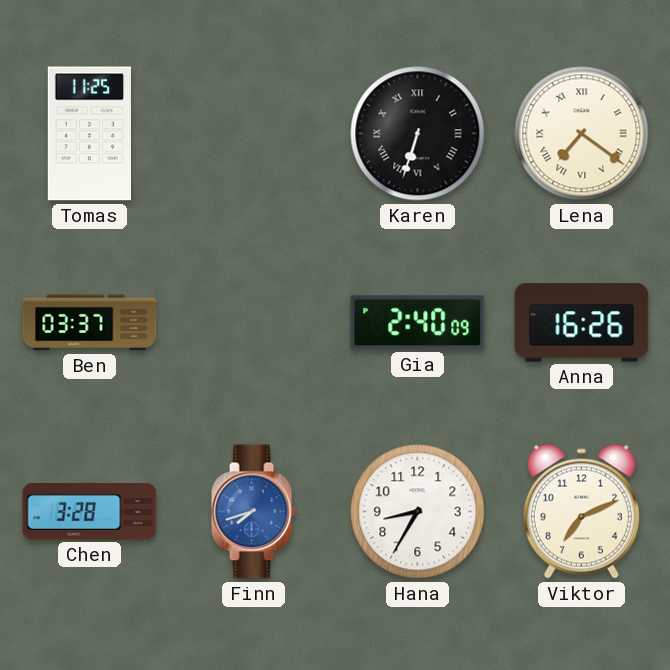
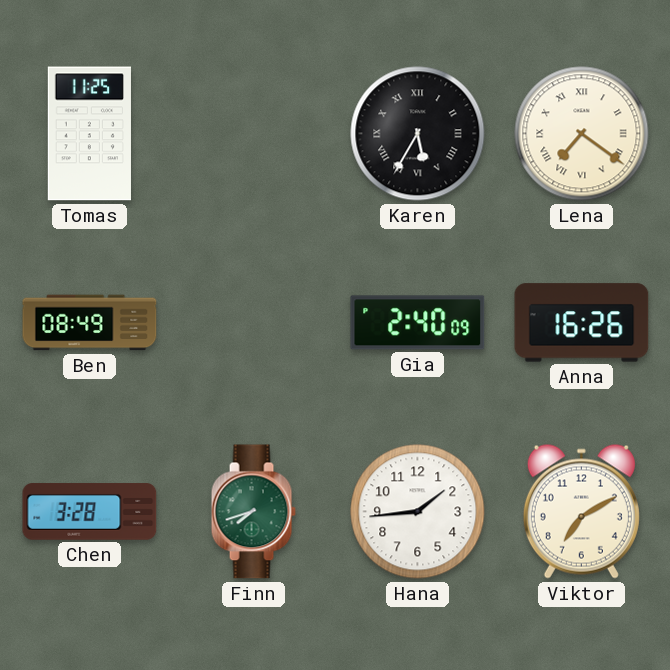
Karen: 6:33 -> 5:35 (418, 134)
Ben: 03:37 -> 08:49 (90, 323)
Finn dial: blue -> green (253, 512)
Hana: 8:35 -> 1:44 (418, 512)
Viktor: 7:11 -> 7:10 (581, 511)
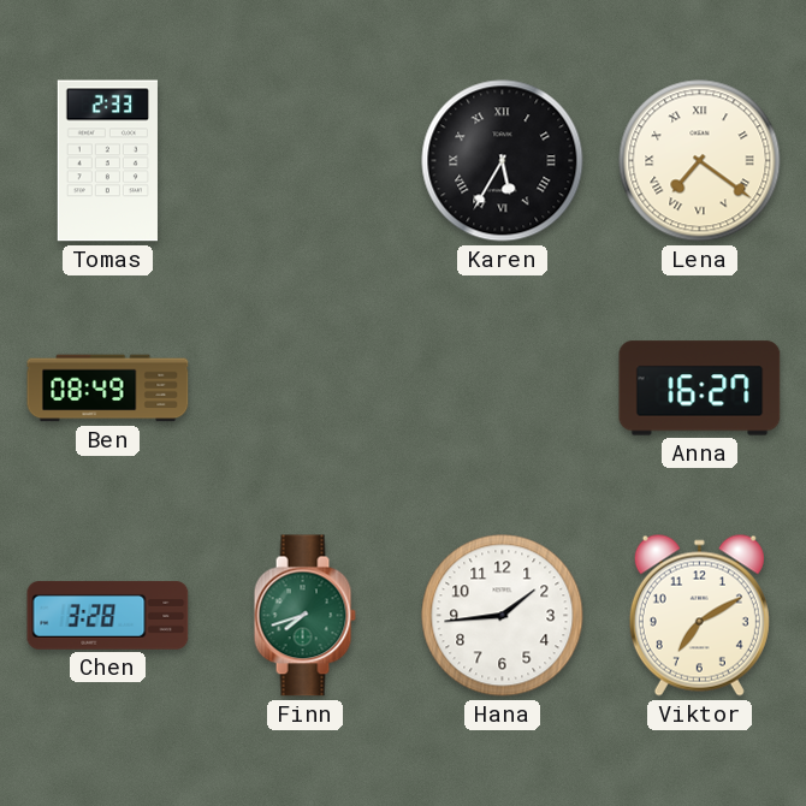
Tomas: 11:25 -> 2:33 (107, 161)
Gia: 2:40 -> none (418, 323)
Anna: 16:26 -> 16:27 (700, 389)
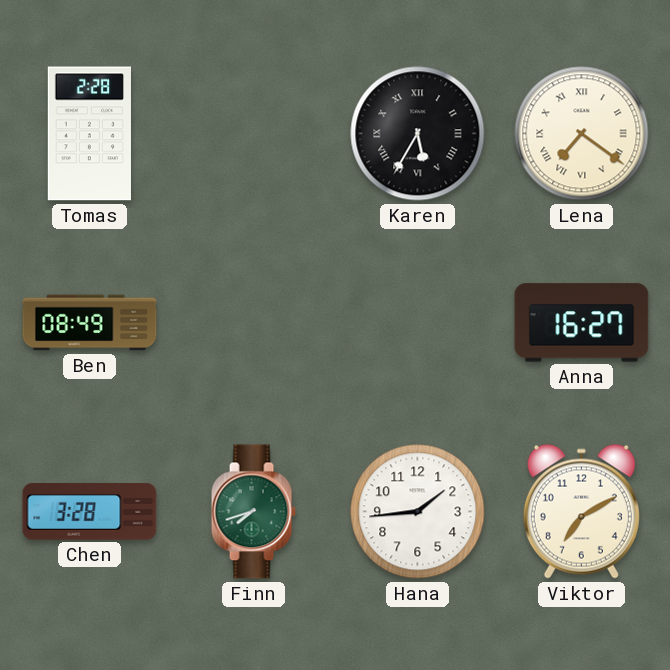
Tomas: 2:33 -> 2:28 (89, 134)
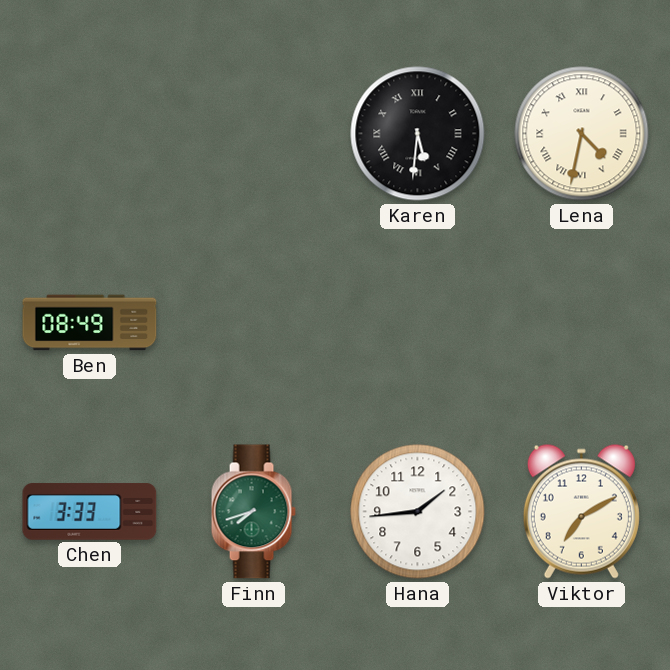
Tomas: 2:28 -> none (89, 134)
Karen: 5:35 -> 5:31 (418, 134)
Lena: 7:21 -> 4:32 (582, 134)
Anna: 16:27 -> none (582, 323)
Chen: 3:28 -> 3:33 (90, 512)
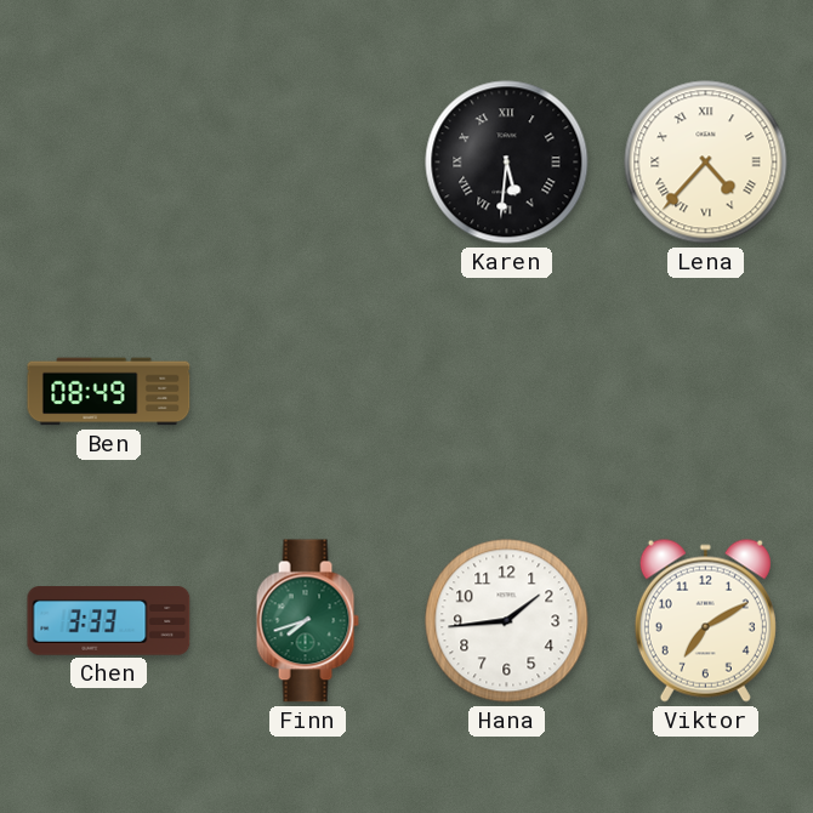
Lena: 4:32 -> 4:37 (706, 163)
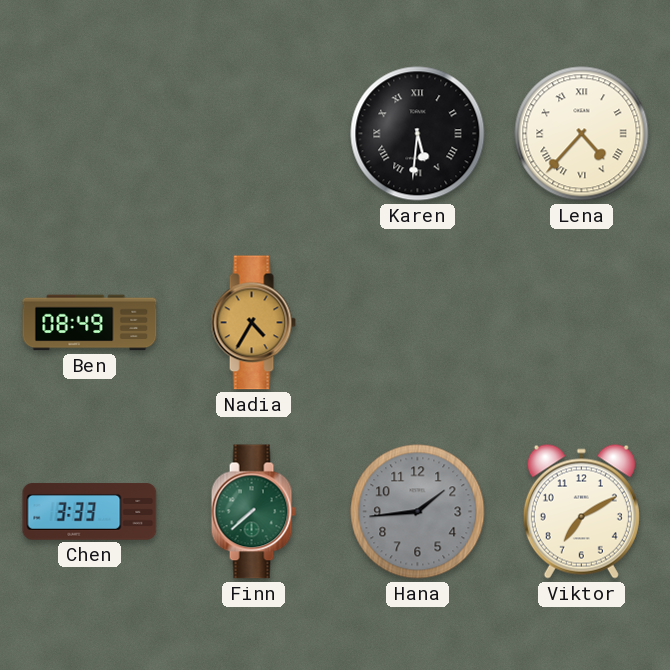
Nadia: none -> 4:35 (253, 323)
Finn: 7:42 -> 7:38 (253, 512)
Hana dial: white -> grey (418, 512)
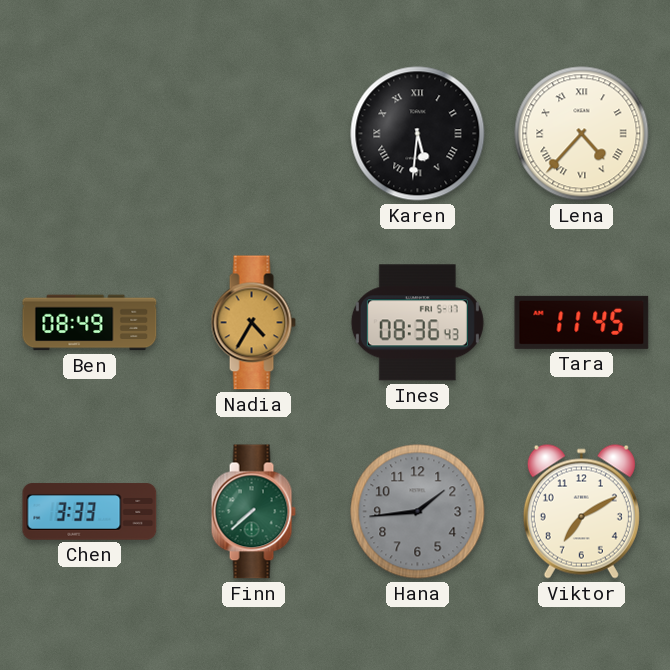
Ines: none -> 08:36 (417, 323)
Tara: none -> 11:45 (582, 322)
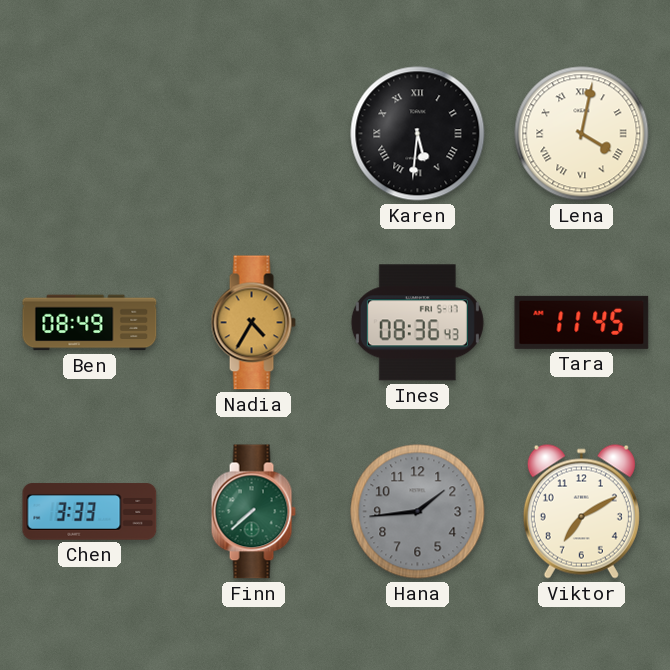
Lena: 4:37 -> 4:02 (582, 134)
